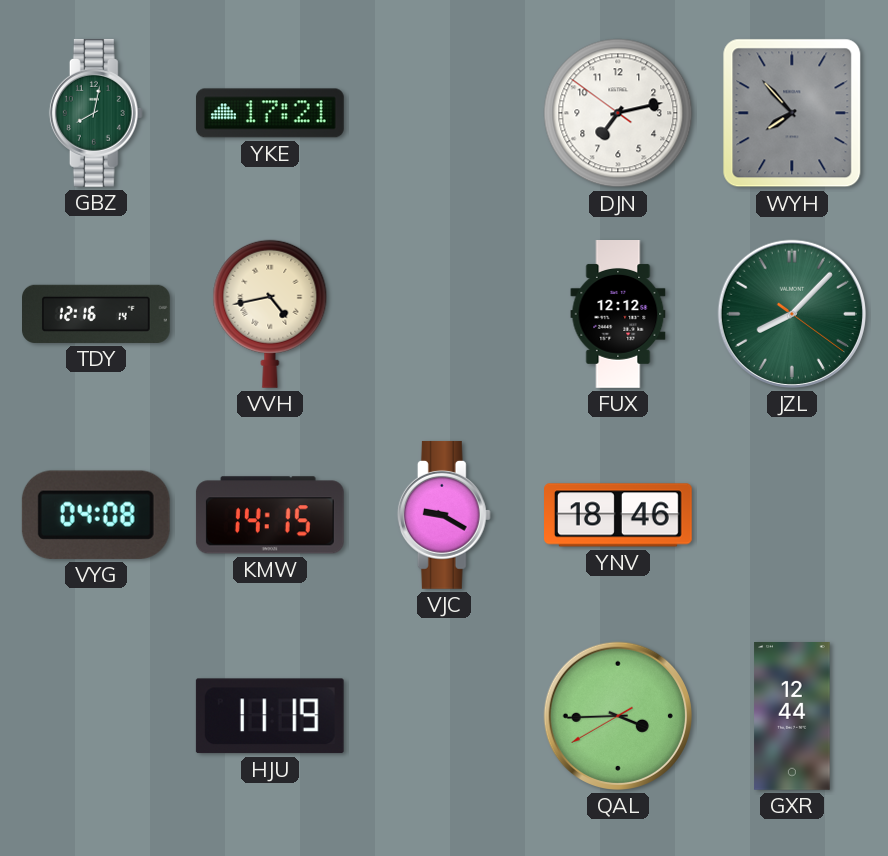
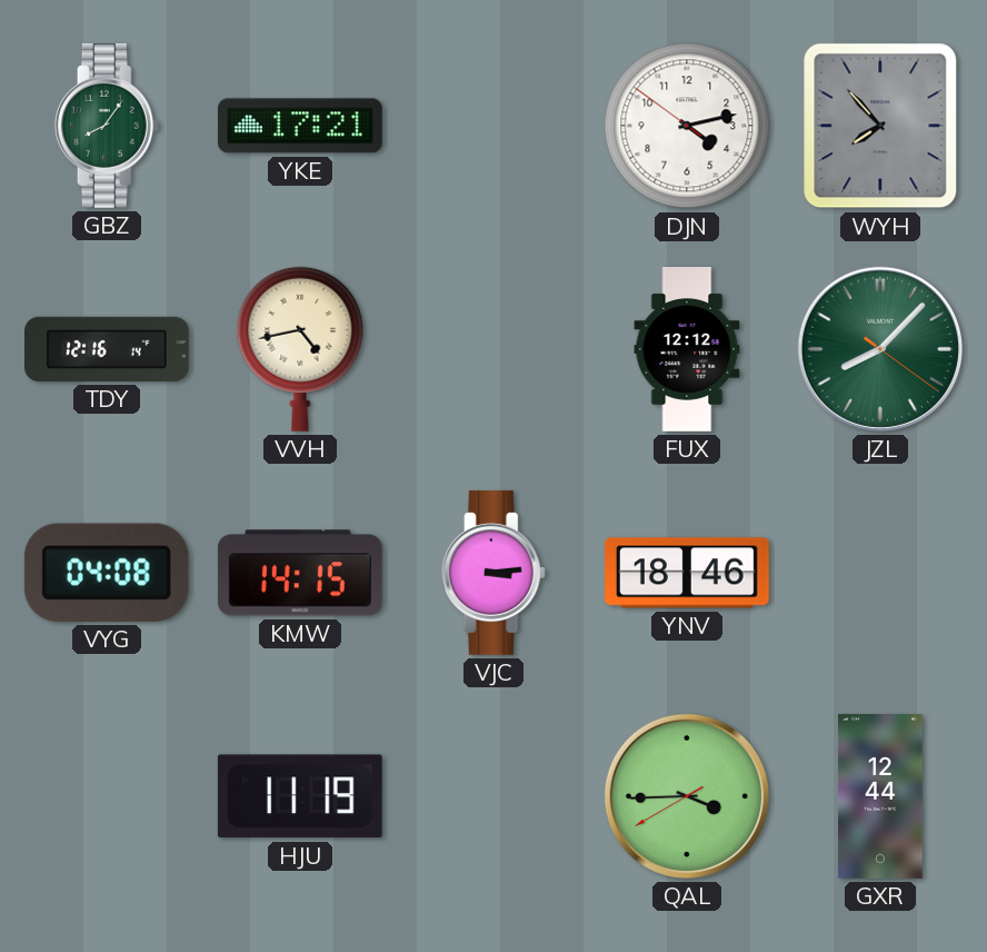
GBZ: 8:02 -> 8:06 (107, 126)
DJN: 7:12 -> 4:12 (687, 126)
VJC: 9:20 -> 3:14 (493, 573)
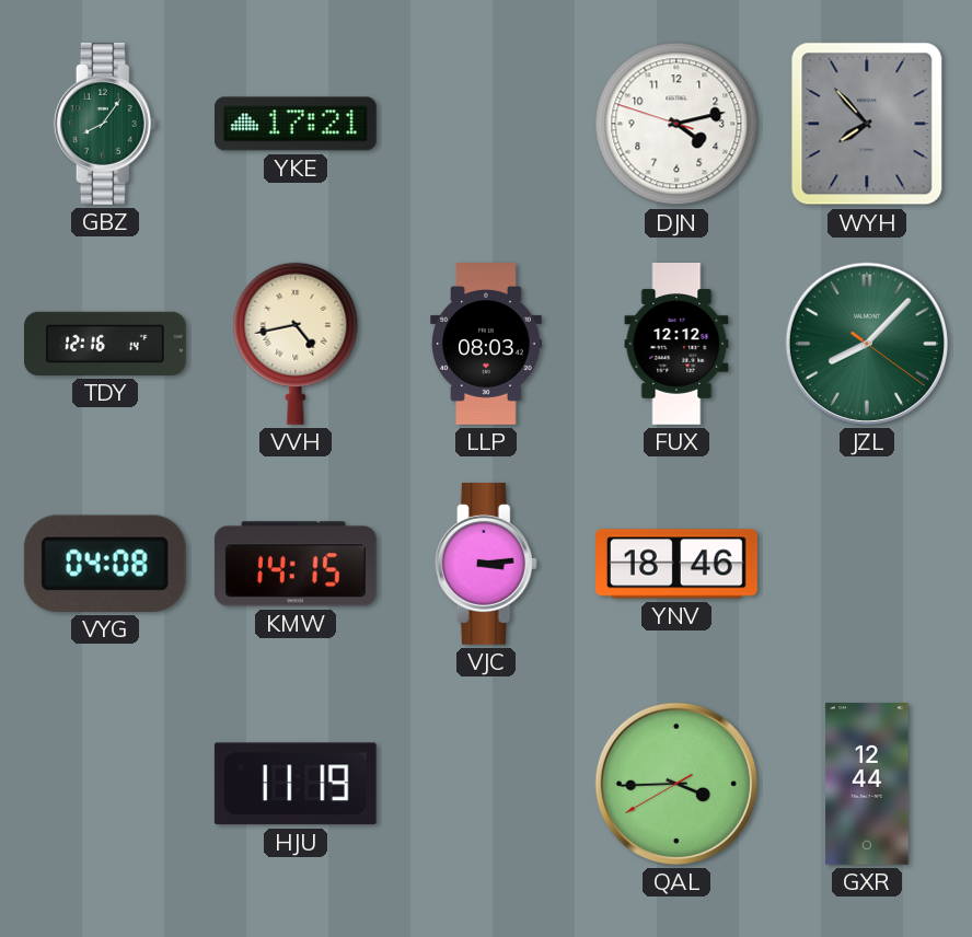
DJN: 4:12:51 -> 4:12:48 (676, 124)
LLP: none -> 08:03 (486, 344)
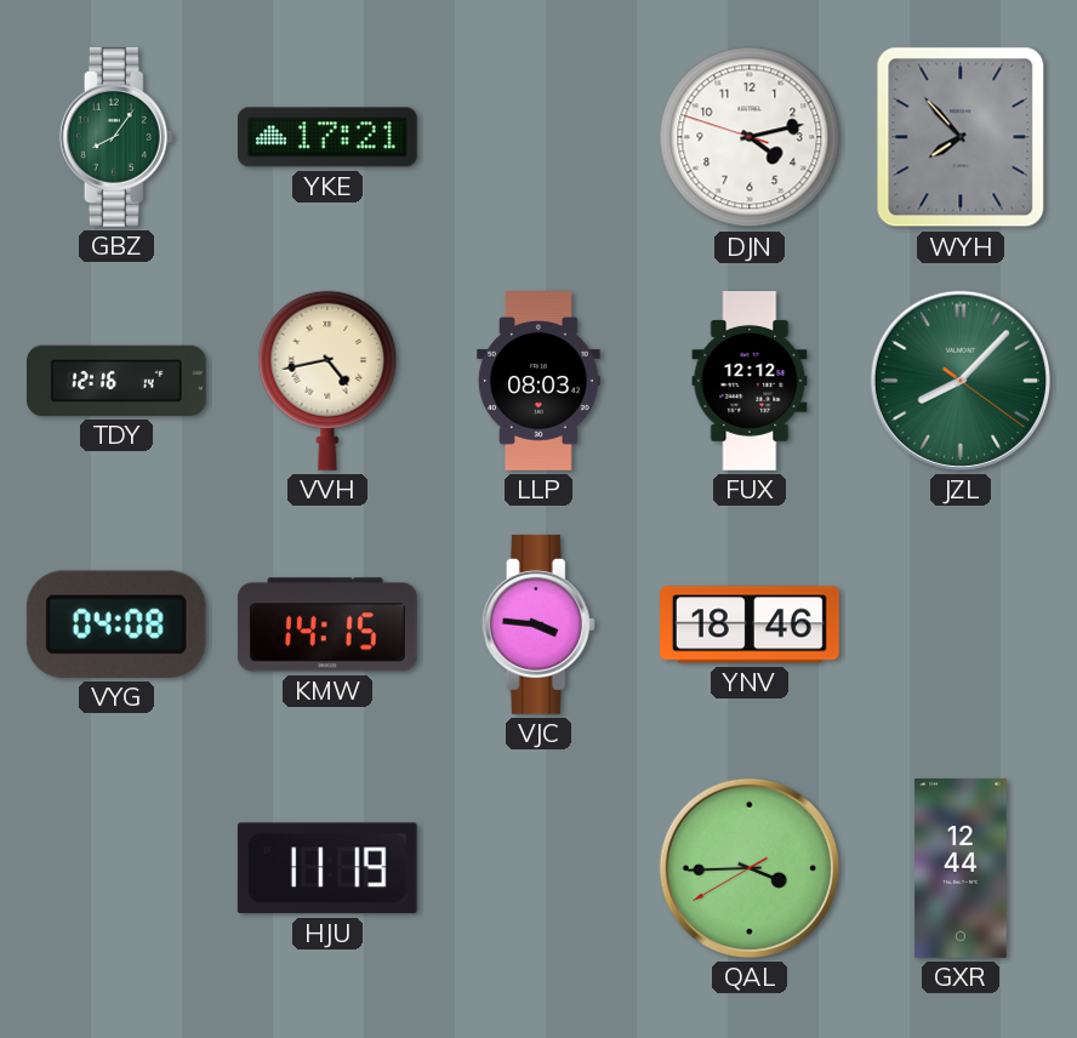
VJC: 3:14 -> 3:46 (538, 624)
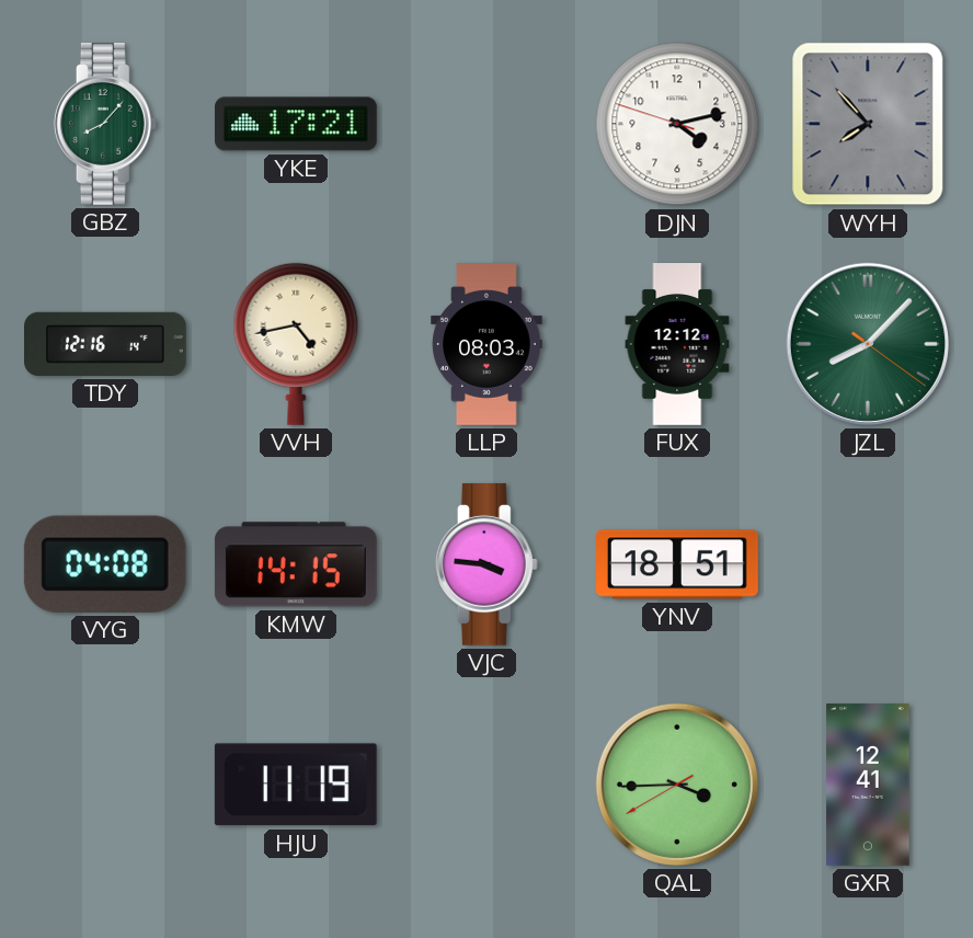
GBZ: 8:06 -> 8:07 (105, 124)
YNV: 18:46 -> 18:51 (678, 564)
GXR: 12:44 -> 12:41 (868, 786)
